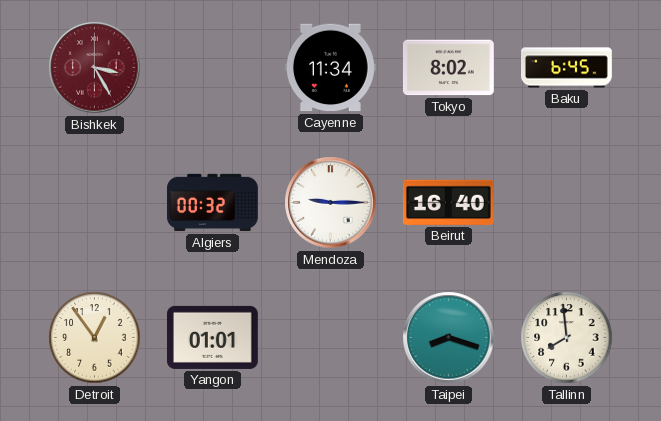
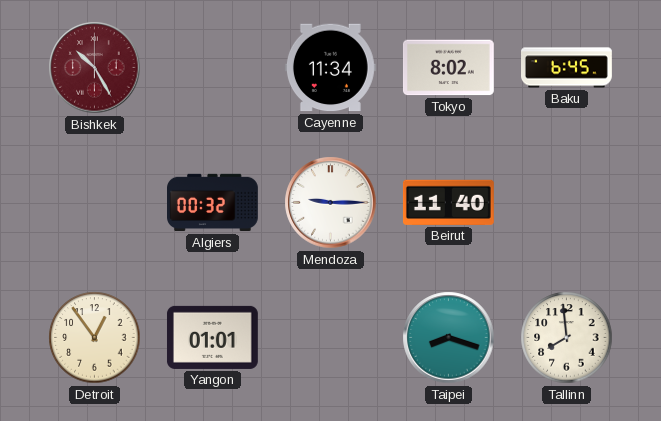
Bishkek: 3:25 -> 10:25 (95, 68)
Beirut: 16:40 -> 11:40 (448, 202)
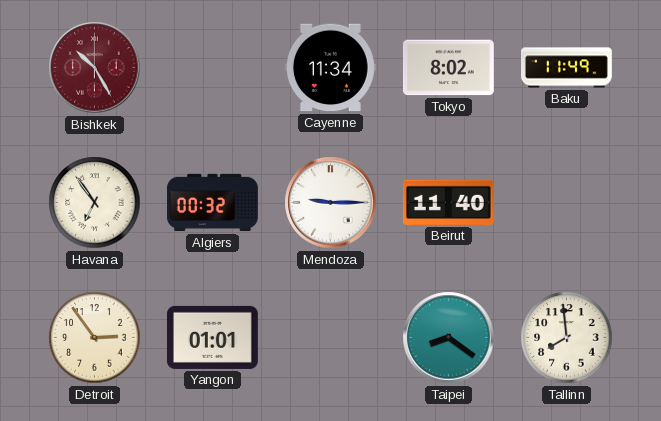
Baku: 6:45 -> 11:49 (567, 68)
Havana: none -> 6:54 (95, 203)
Detroit: 12:54 -> 2:54 (95, 338)
Taipei: 8:18 -> 8:21 (449, 338)
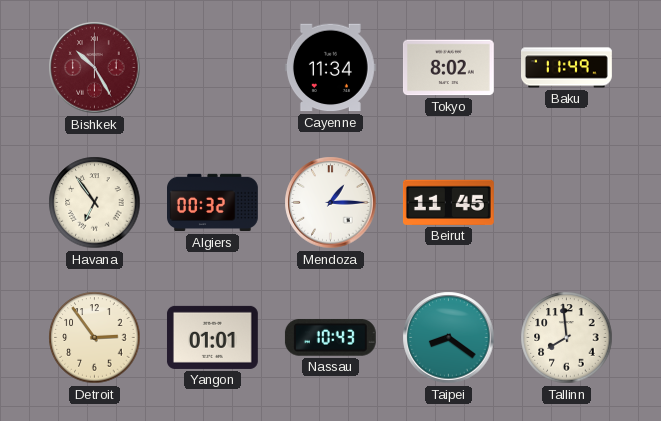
Mendoza: 9:15 -> 1:15 (331, 203)
Beirut: 11:40 -> 11:45 (448, 202)
Nassau: none -> 10:43 (330, 337)
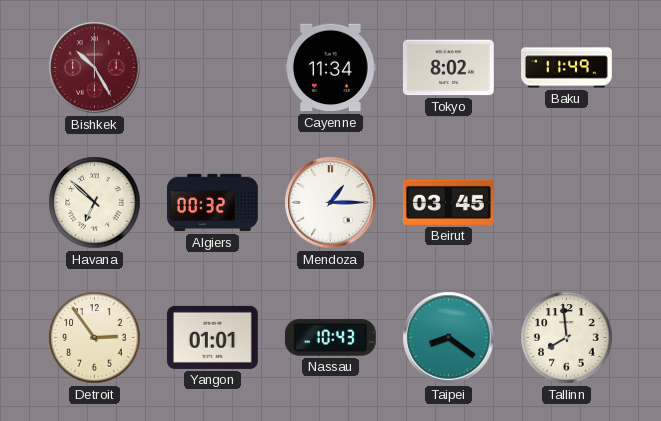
Havana: 6:54 -> 6:52 (95, 203)
Beirut: 11:45 -> 03:45 (448, 202)
